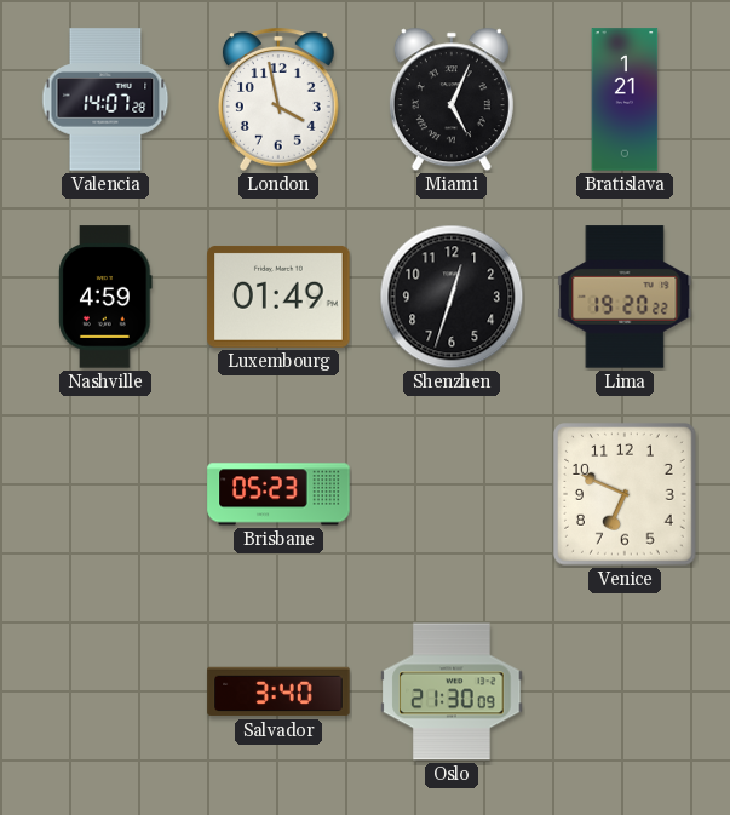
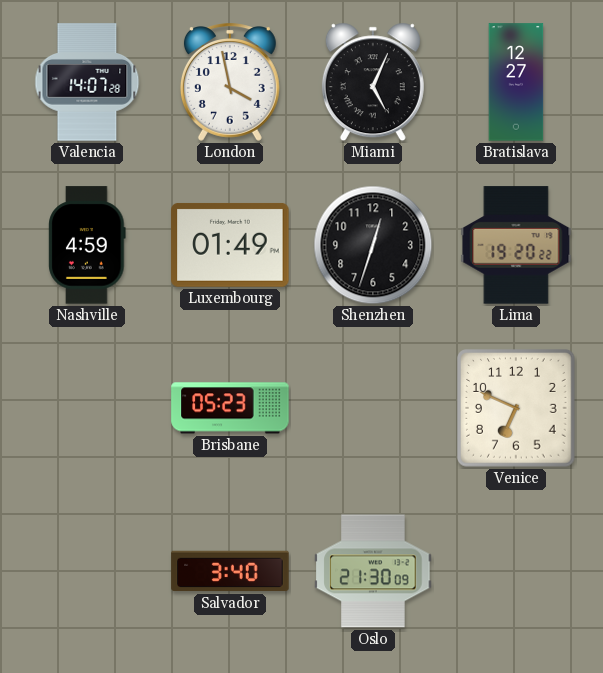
Bratislava: 1:21 -> 12:27 (516, 82)
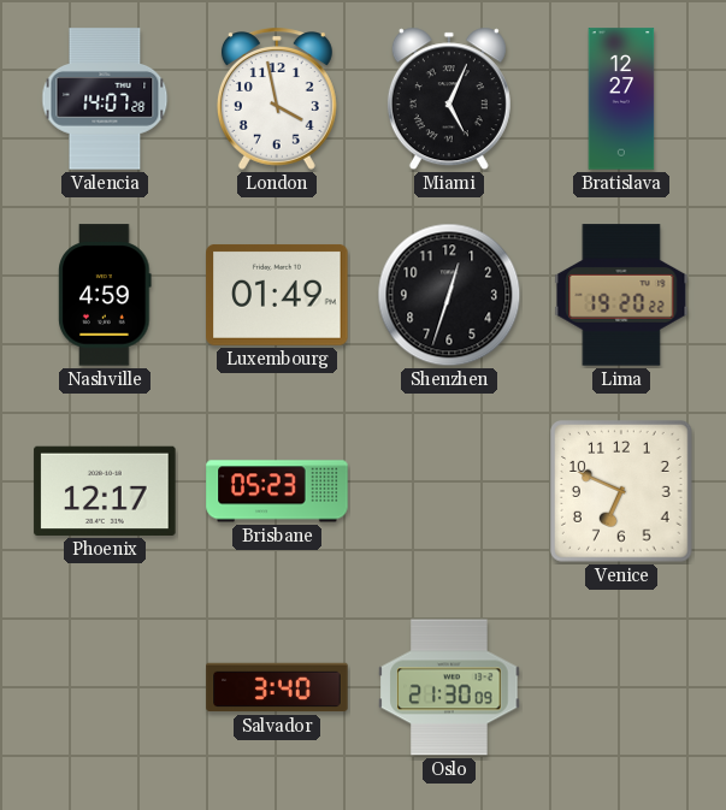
Phoenix: none -> 12:17 (105, 491)
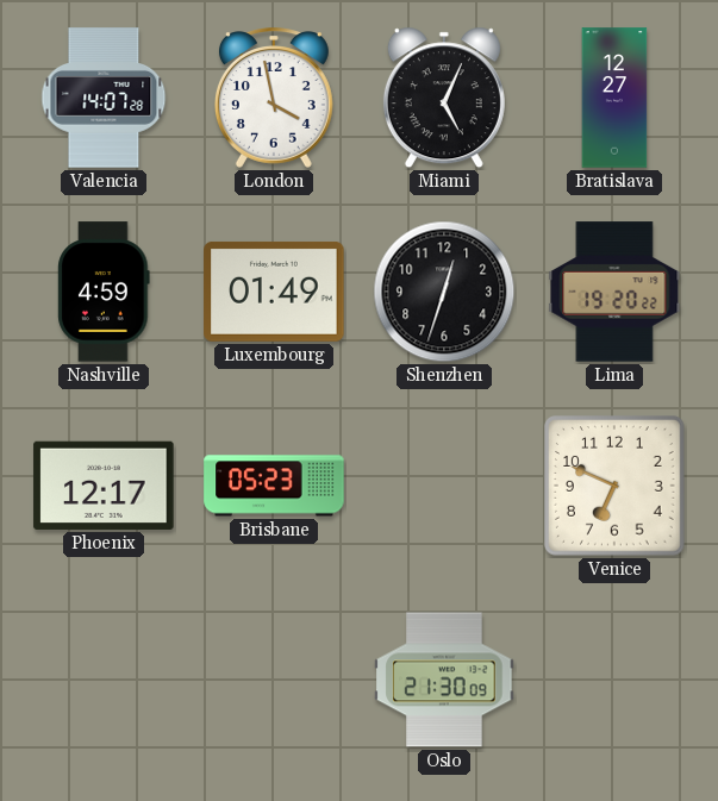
Salvador: 3:40 -> none (277, 687)
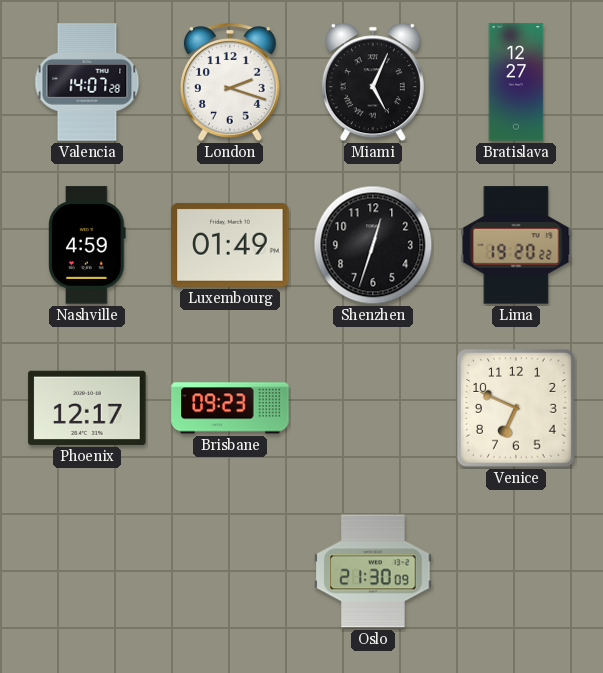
London: 3:58 -> 2:18 (230, 82)
Brisbane: 05:23 -> 09:23 (230, 408)
